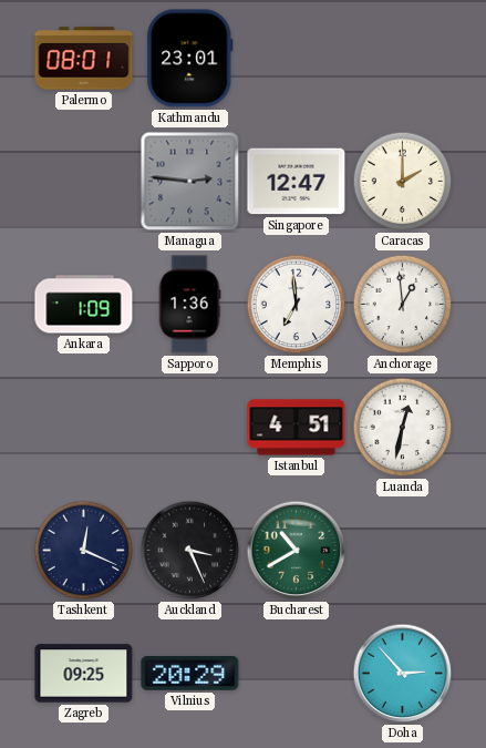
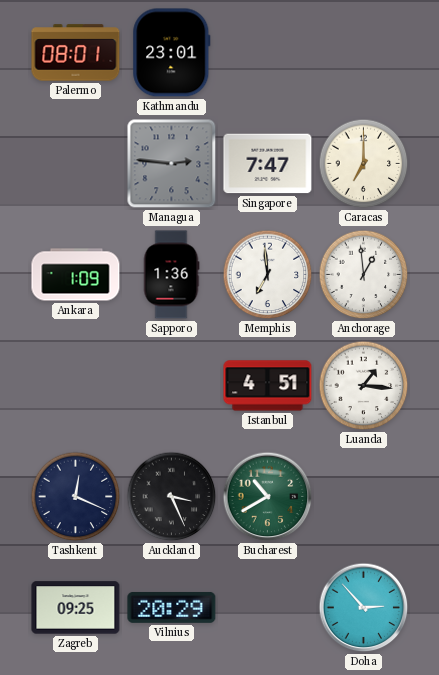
Singapore: 12:47 -> 7:47 (268, 164)
Caracas: 2:00 -> 7:00 (364, 164)
Luanda: 12:32 -> 1:16 (364, 386)
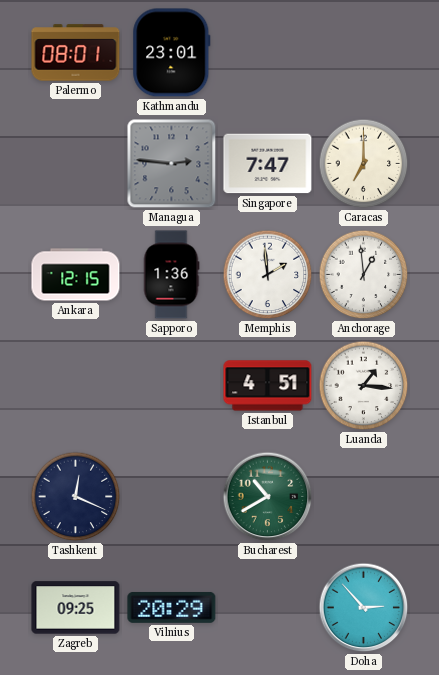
Ankara: 1:09 -> 12:15 (76, 275)
Memphis: 6:59 -> 1:59 (268, 275)
Auckland: 3:26 -> none (172, 497)
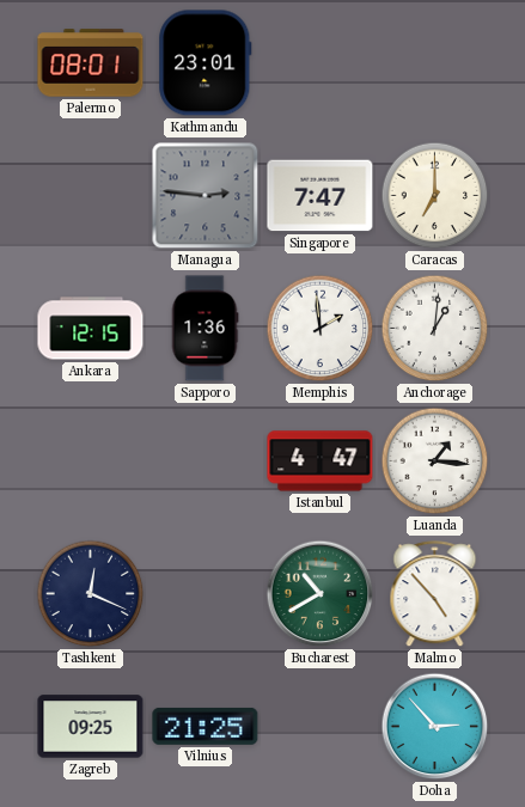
Anchorage: 12:59 -> 1:01 (435, 329)
Istanbul: 4:51 -> 4:47 (321, 461)
Malmo: none -> 4:53 (435, 594)
Vilnius: 20:29 -> 21:25 (206, 726)
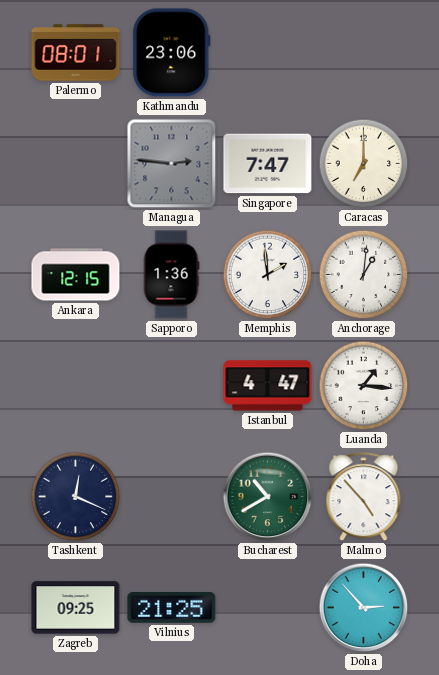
Kathmandu: 23:01 -> 23:06 (172, 53)
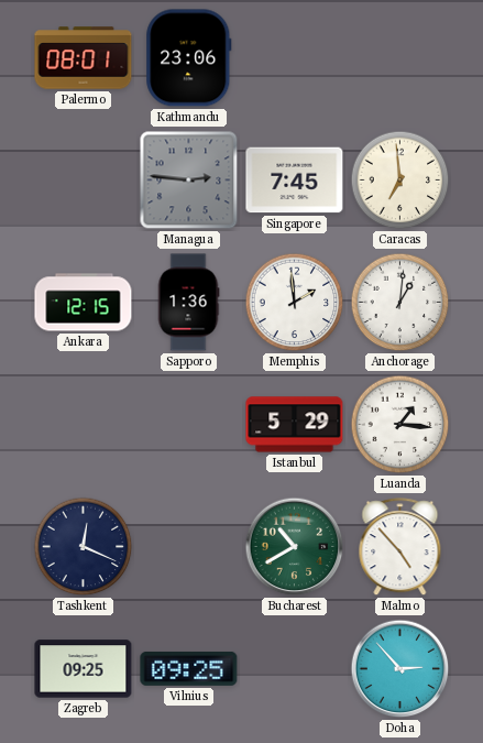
Singapore: 7:47 -> 7:45 (295, 181)
Caracas: 7:00 -> 6:59 (400, 181)
Istanbul: 4:47 -> 5:29 (295, 425)
Vilnius: 21:25 -> 09:25 (189, 668)
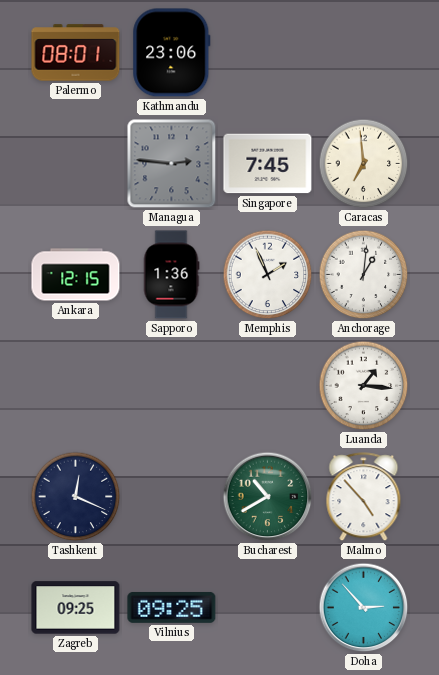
Memphis: 1:59 -> 1:56 (268, 275)
Istanbul: 5:29 -> none (295, 425)
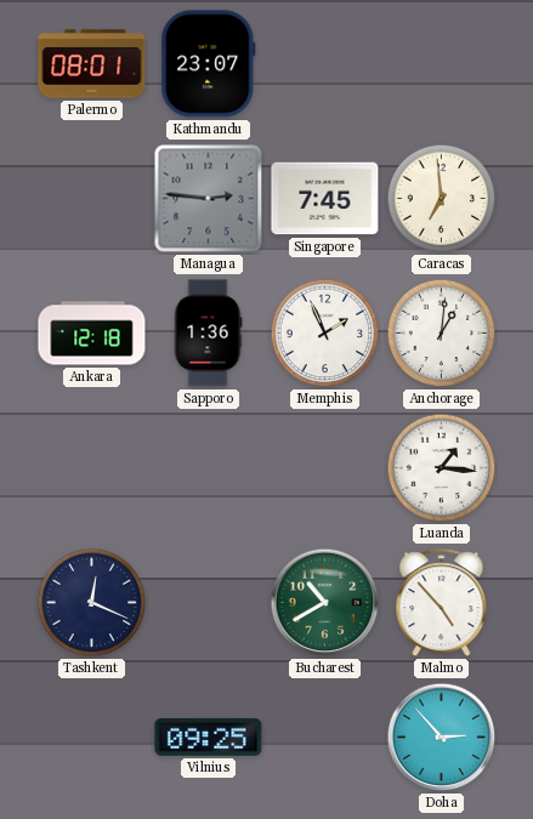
Kathmandu: 23:06 -> 23:07 (209, 64)
Ankara: 12:15 -> 12:18 (92, 334)
Zagreb: 09:25 -> none (76, 608)
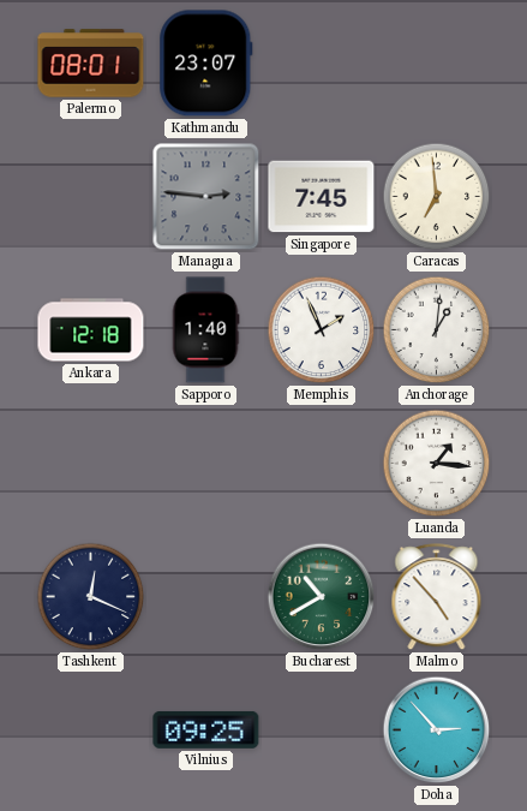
Sapporo: 1:36 -> 1:40 (205, 330)
